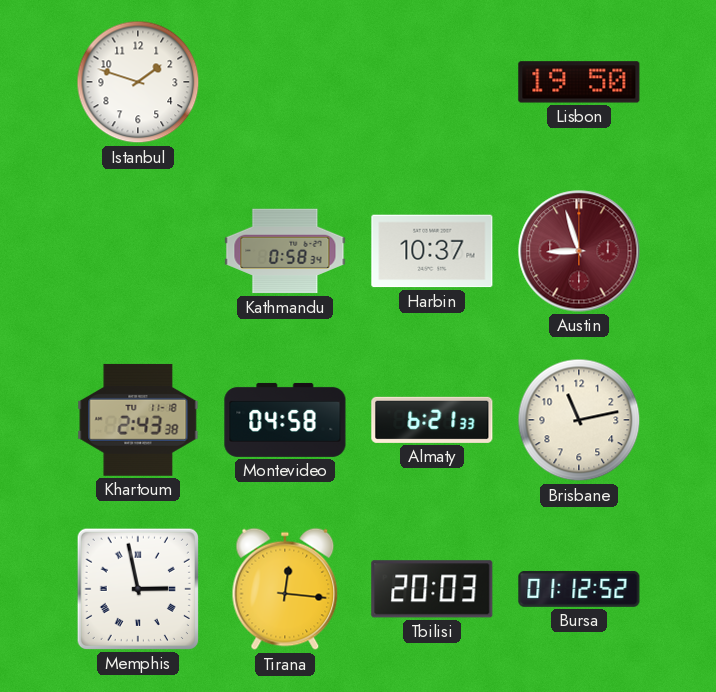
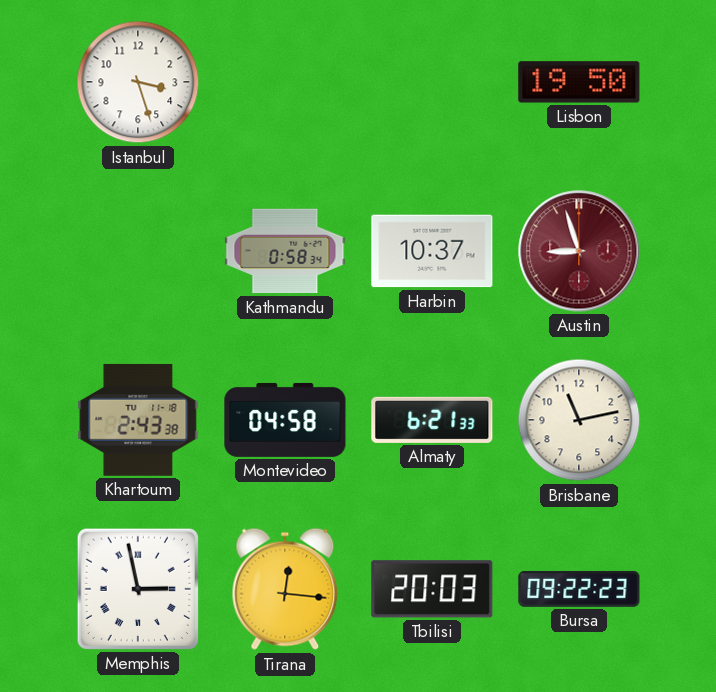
Istanbul: 1:48 -> 3:27 (138, 82)
Bursa: 01:12 -> 09:22 (579, 589)
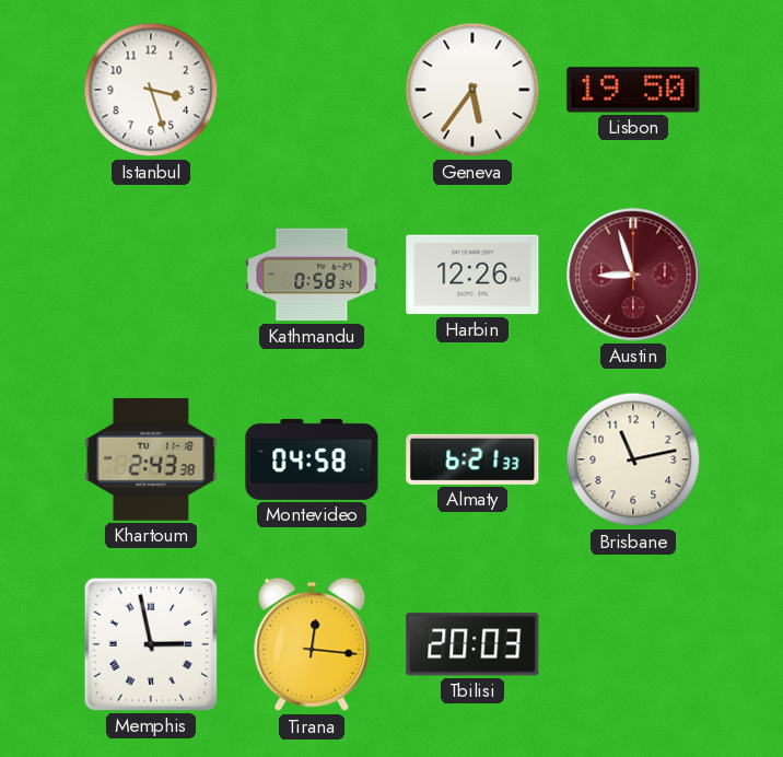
Geneva: none -> 5:36 (472, 90)
Harbin: 10:37 -> 12:26 (472, 275)
Bursa: 09:22 -> none (579, 589)
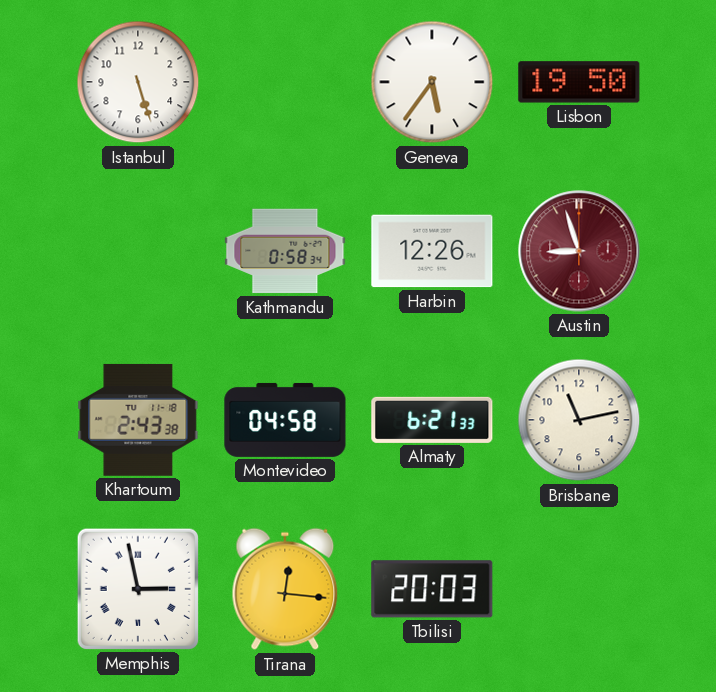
Istanbul: 3:27 -> 5:27 (138, 82)
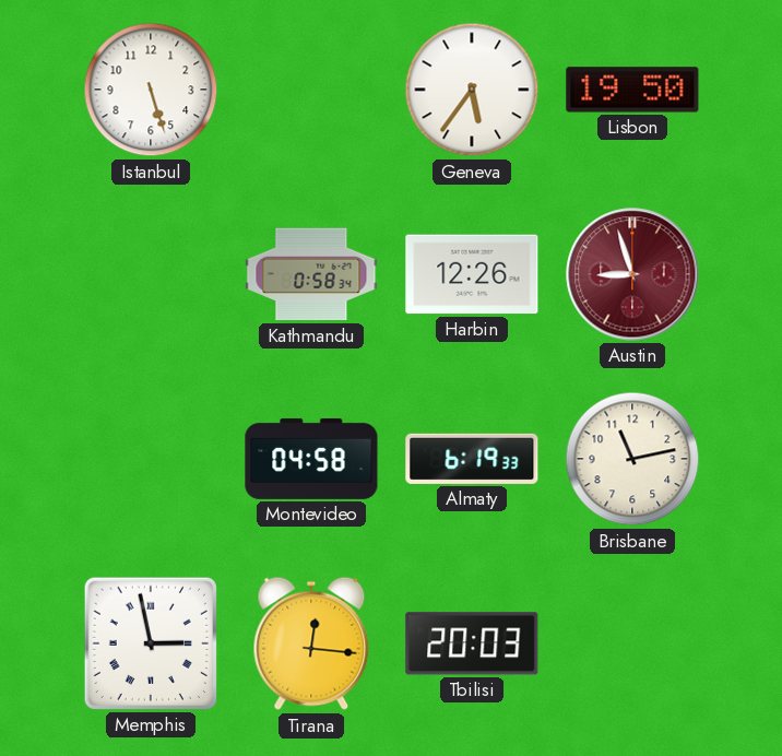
Khartoum: 2:43 -> none (138, 420)
Almaty: 6:21 -> 6:19 (472, 459)
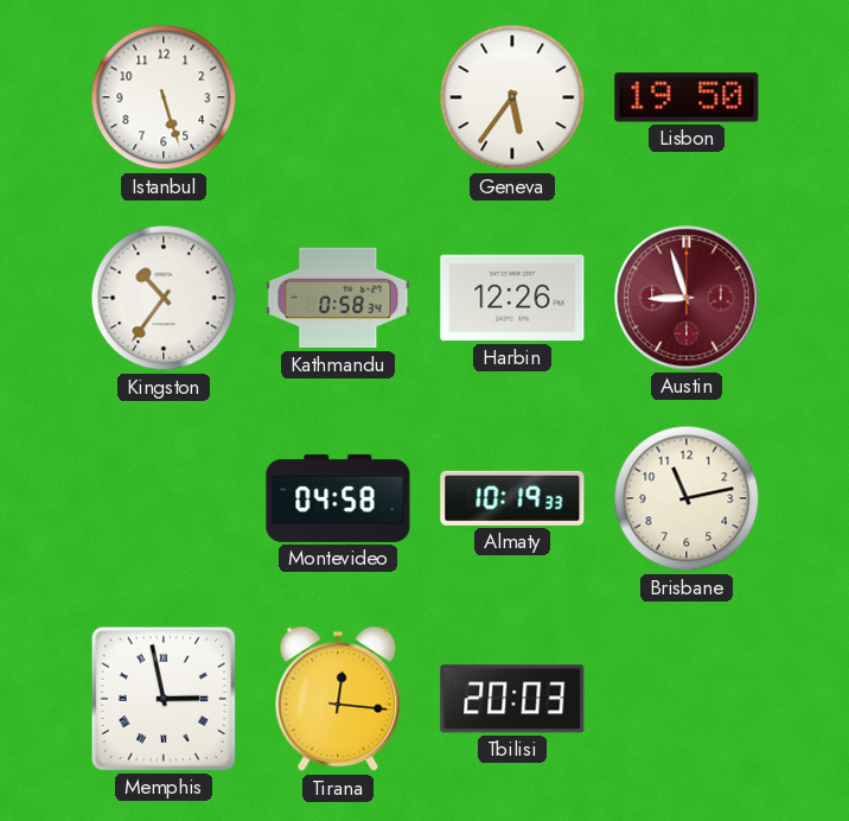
Kingston: none -> 10:36 (164, 298)
Almaty: 6:19 -> 10:19 (512, 498)
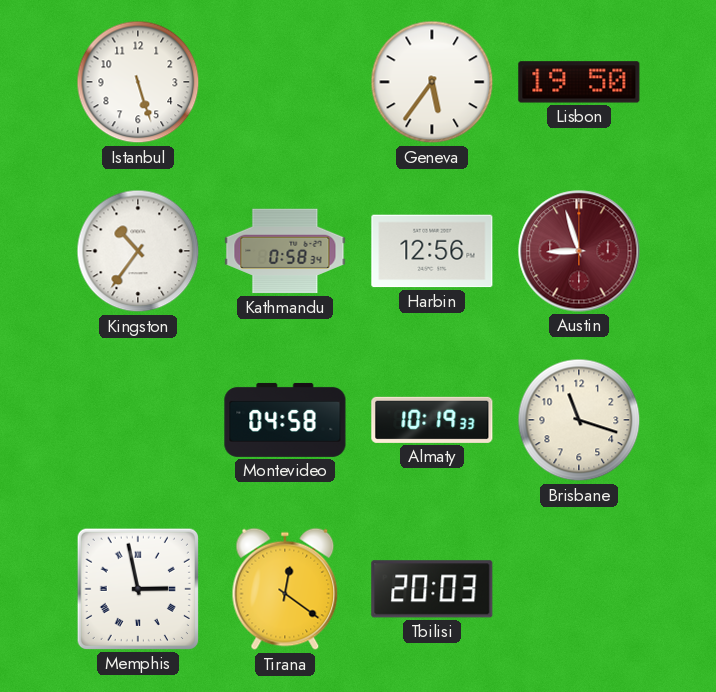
Harbin: 12:26 -> 12:56 (432, 251)
Brisbane: 11:13 -> 11:18 (579, 420)
Tirana: 12:16 -> 12:21 (285, 589)
